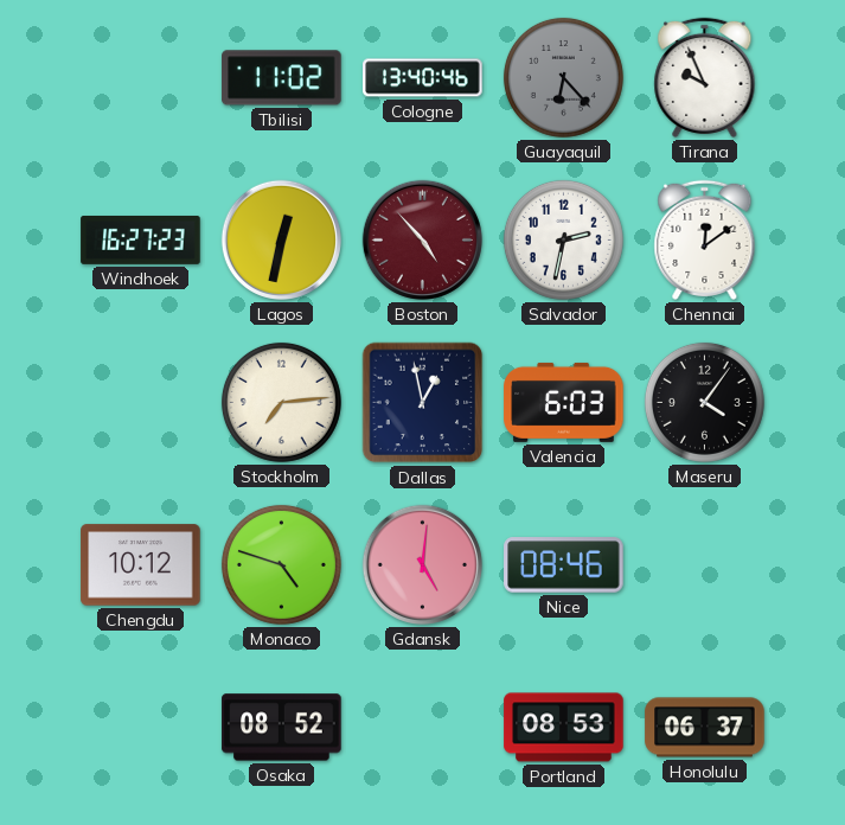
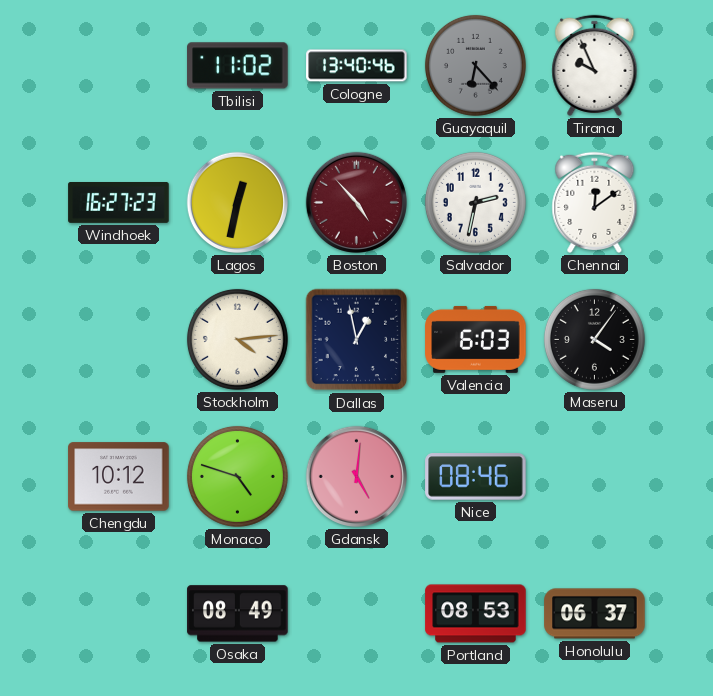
Stockholm: 7:14 -> 4:14 (237, 339)
Osaka: 08:52 -> 08:49 (238, 614)
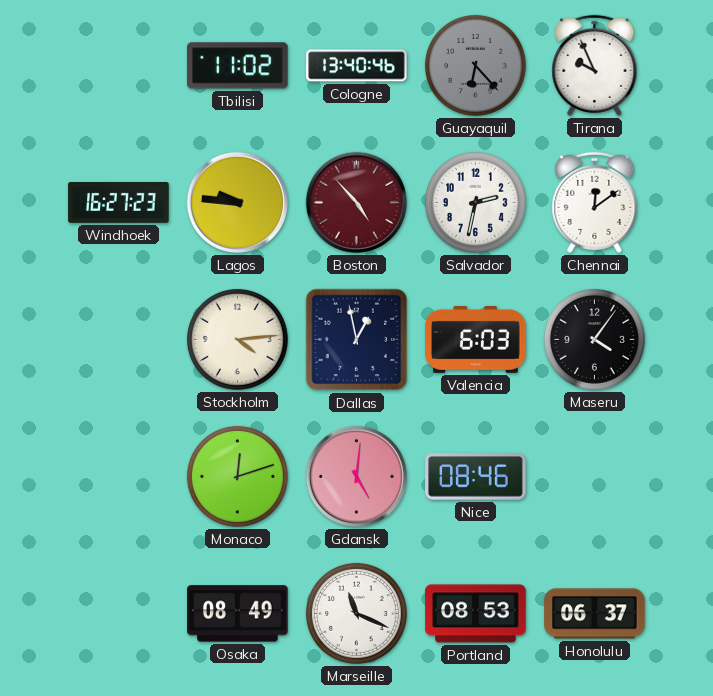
Lagos: 12:32 -> 9:46 (237, 202)
Chengdu: 10:12 -> none (119, 477)
Monaco: 4:48 -> 12:12 (237, 476)
Marseille: none -> 11:19 (356, 613)
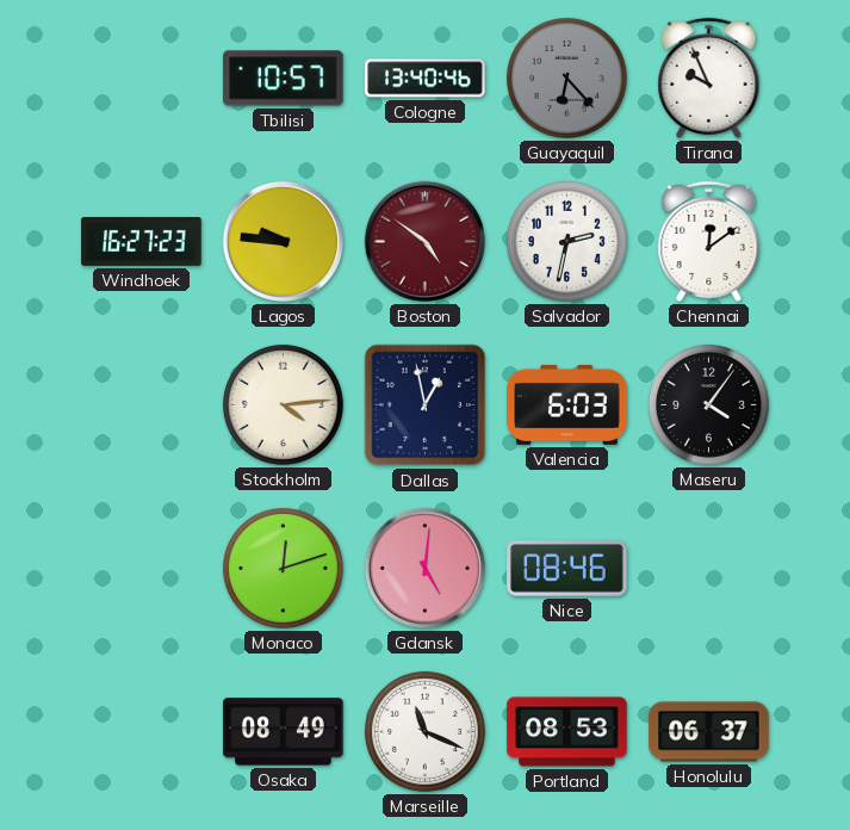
Tbilisi: 11:02 -> 10:57 (284, 79)
Boston: 4:53 -> 4:51 (424, 241)
